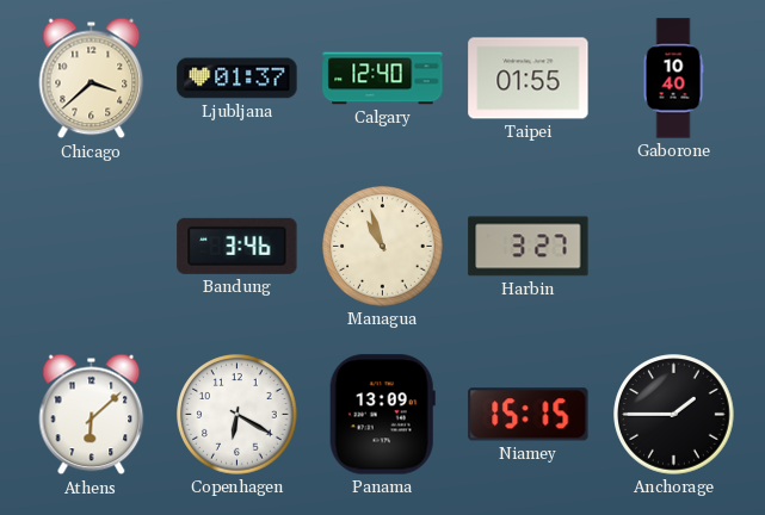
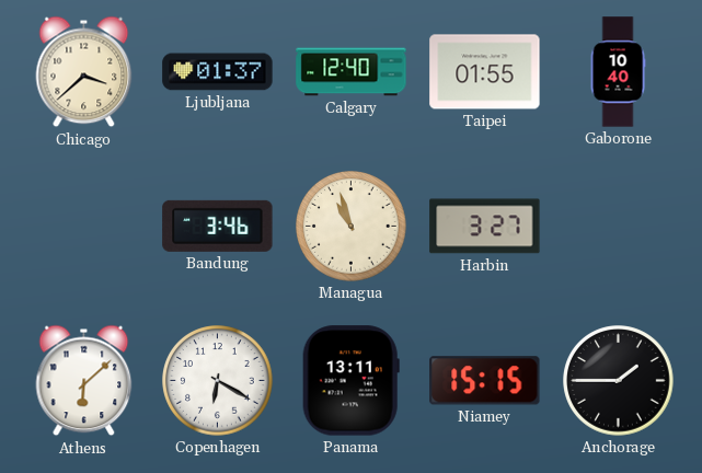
Panama: 13:09 -> 13:11 (350, 381)
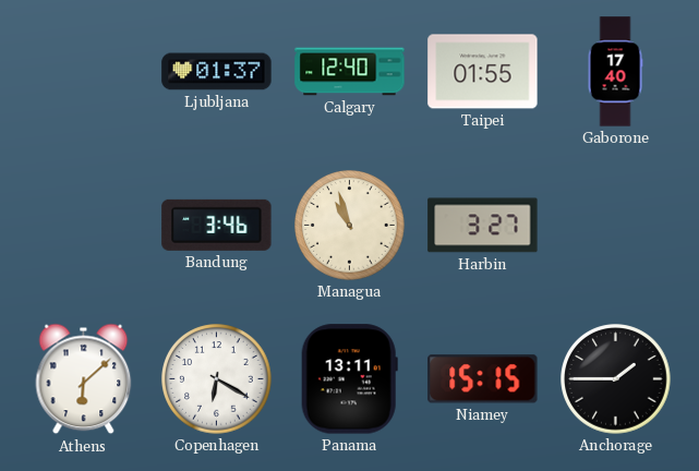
Chicago: 3:38 -> none (84, 72)
Gaborone: 10:40 -> 17:40 (615, 72)
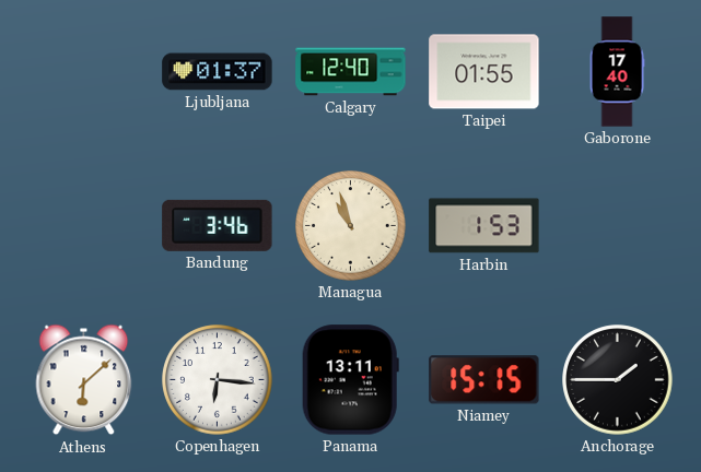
Harbin: 3:27 -> 1:53 (484, 226)
Copenhagen: 6:20 -> 6:16 (218, 380)
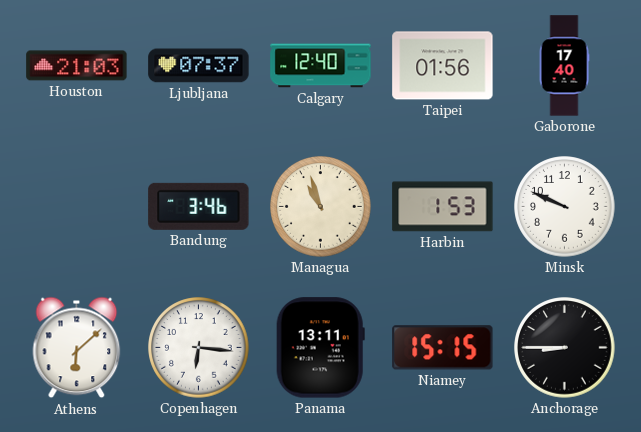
Houston: none -> 21:03 (77, 66)
Ljubljana: 01:37 -> 07:37 (199, 66)
Taipei: 01:55 -> 01:56 (443, 66)
Minsk: none -> 9:49 (565, 207)
Anchorage: 1:45 -> 8:45 (565, 348)
